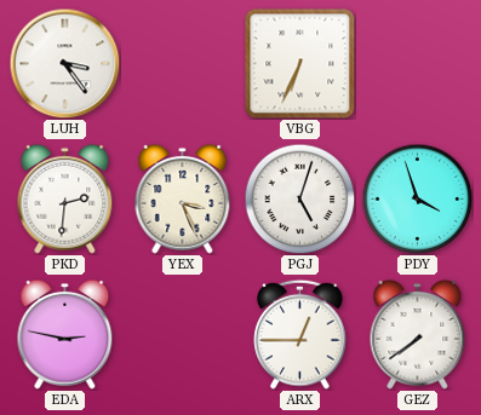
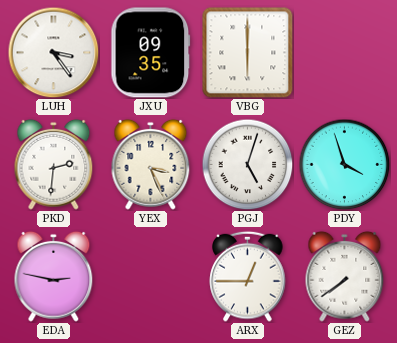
JXU: none -> 09:35 (151, 53)
VBG: 6:34 -> 6:00 (248, 53)
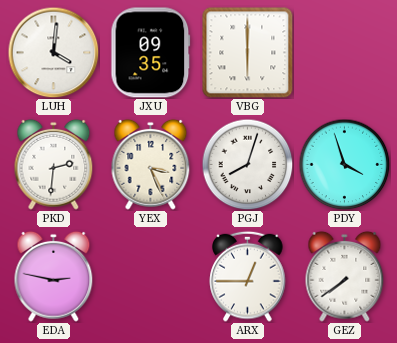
LUH: 3:24 -> 4:01 (53, 52)
PGJ: 5:03 -> 8:03 (247, 164)
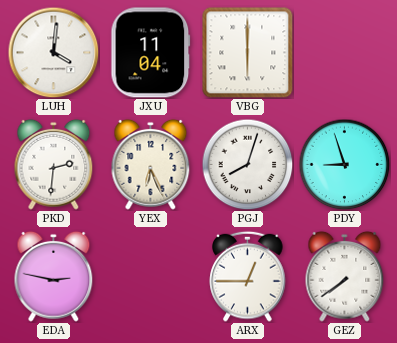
JXU: 09:35 -> 11:04 (151, 53)
YEX: 3:26 -> 6:26 (151, 164)
PDY: 3:57 -> 8:57 (344, 164)
